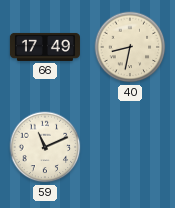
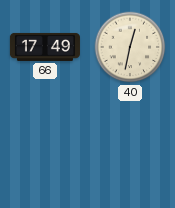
40: 8:32 -> 12:32 (130, 47)
59: 11:11 -> none (45, 147)
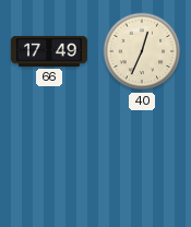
40: 12:32 -> 12:34 (142, 51)
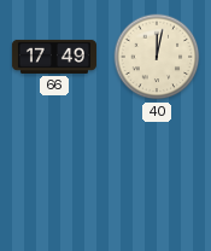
40: 12:34 -> 12:02 (157, 57)
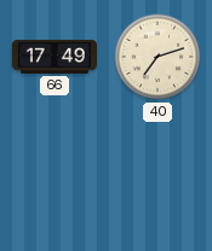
40: 12:02 -> 7:12 (157, 57)
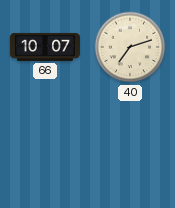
66: 17:49 -> 10:07 (45, 47)
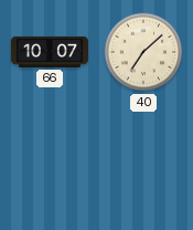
40: 7:12 -> 7:08 (143, 52)
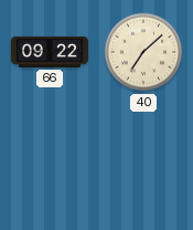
66: 10:07 -> 09:22 (50, 52)
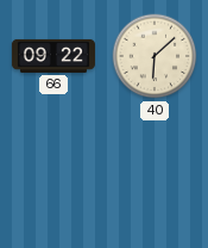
40: 7:08 -> 6:08 (155, 56)
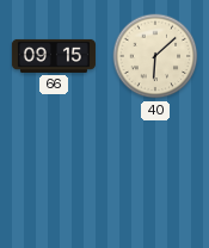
66: 09:22 -> 09:15 (54, 56)
